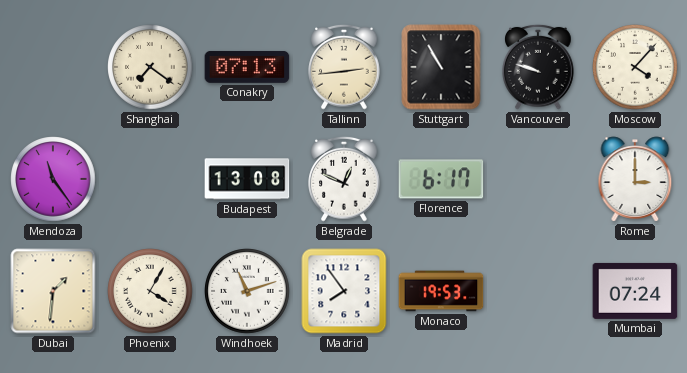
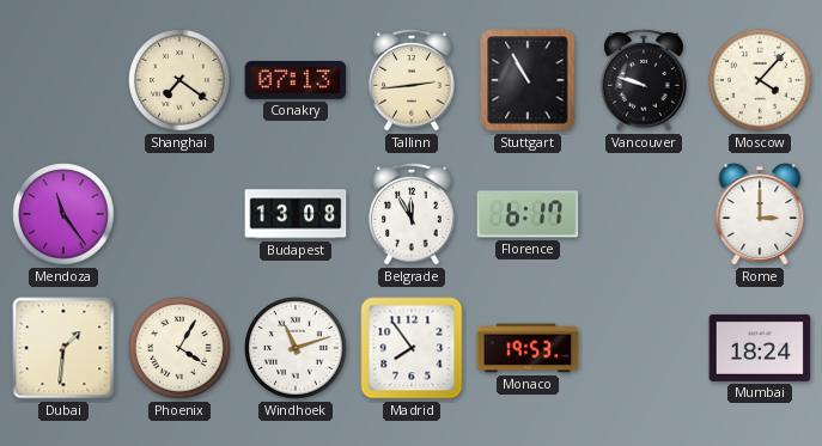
Belgrade: 12:49 -> 11:55 (412, 214)
Mumbai: 07:24 -> 18:24 (760, 348)
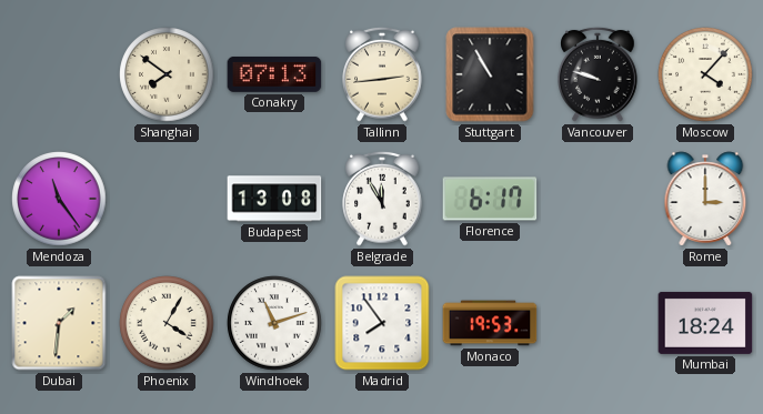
Shanghai: 7:21 -> 7:51 (167, 74)
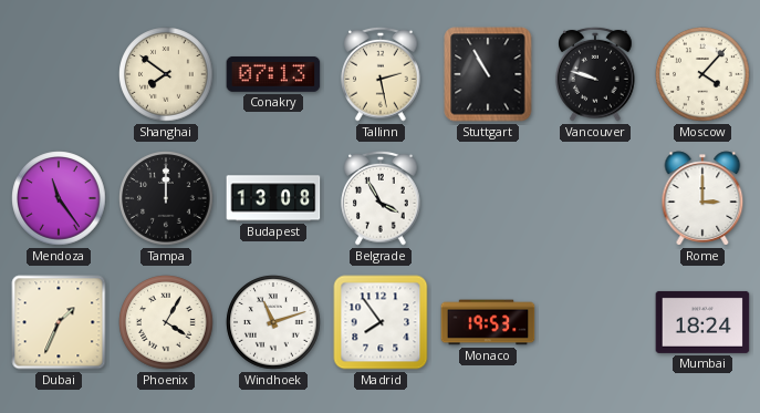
Tallinn: 2:44 -> 2:28 (381, 74)
Tampa: none -> 12:00 (166, 198)
Belgrade: 11:55 -> 3:55 (381, 198)
Florence: 6:17 -> none (490, 199)
Dubai: 1:31 -> 1:34 (59, 322)
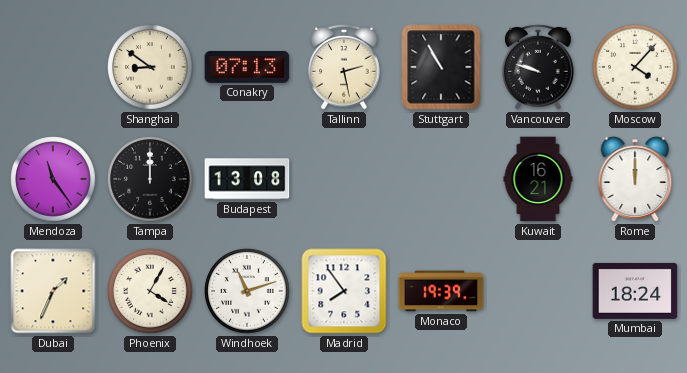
Shanghai: 7:51 -> 8:51 (150, 67)
Belgrade: 3:55 -> none (381, 198)
Kuwait: none -> 16:21 (538, 179)
Rome: 3:00 -> 12:00 (635, 179)
Monaco: 19:53 -> 19:39 (441, 291)
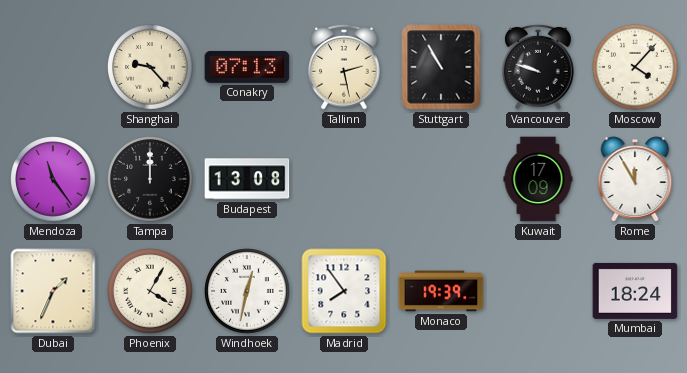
Shanghai: 8:51 -> 9:23 (150, 67)
Kuwait: 16:21 -> 17:09 (538, 179)
Rome: 12:00 -> 11:55 (635, 179)
Windhoek: 11:12 -> 12:32 (247, 291)
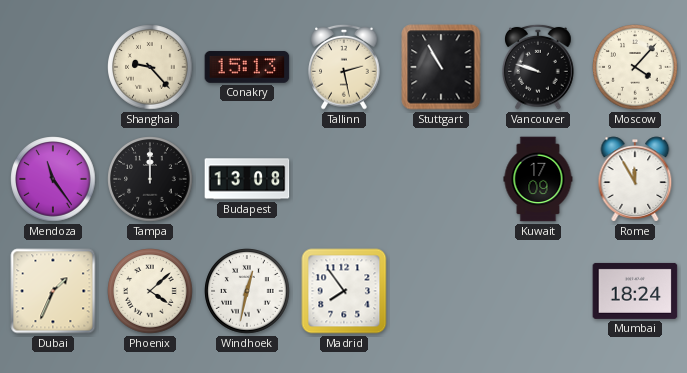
Conakry: 07:13 -> 15:13 (247, 67)
Phoenix: 4:05 -> 4:08 (150, 291)
Monaco: 19:39 -> none (441, 291)
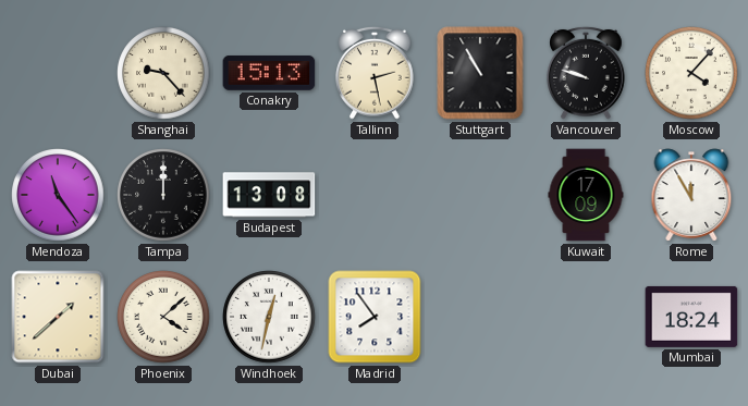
Dubai: 1:34 -> 1:38 (58, 317)
